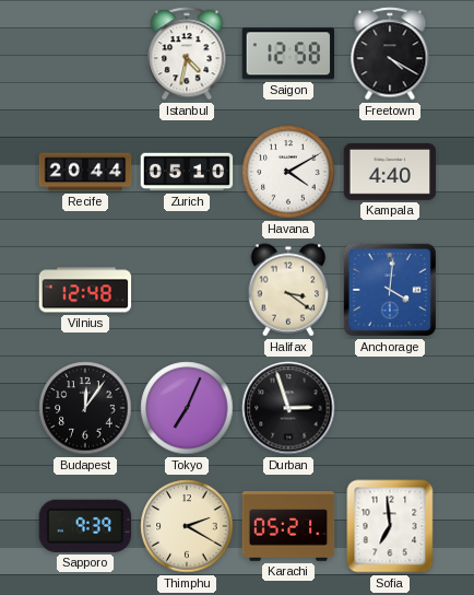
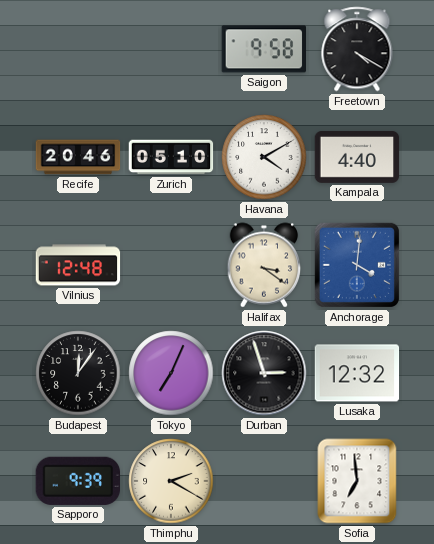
Istanbul: 4:32 -> none (187, 54)
Saigon: 12:58 -> 9:58 (263, 49)
Recife: 20:44 -> 20:46 (78, 157)
Lusaka: none -> 12:32 (357, 373)
Karachi: 05:21 -> none (288, 526)
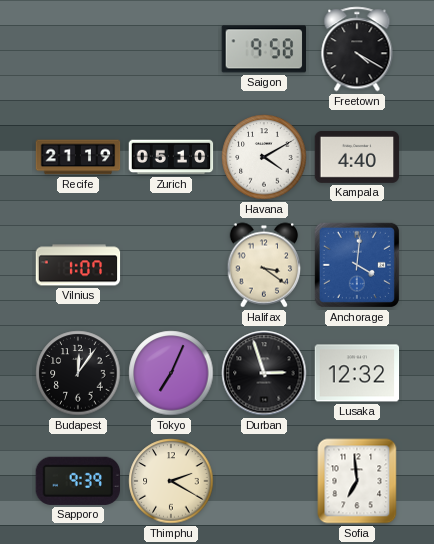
Recife: 20:46 -> 21:19 (78, 157)
Vilnius: 12:48 -> 1:07 (78, 265)
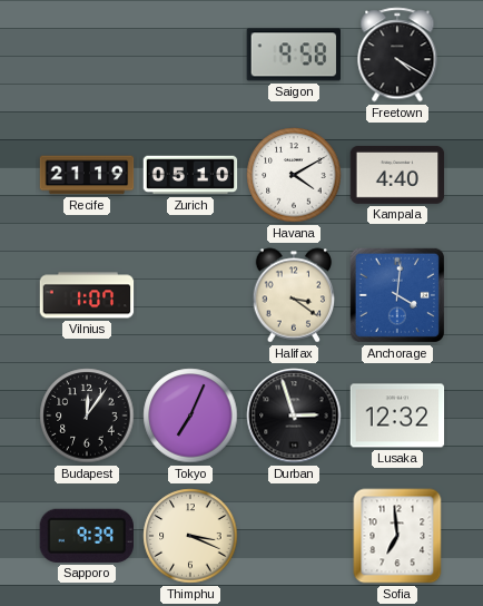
Thimphu: 2:20 -> 3:19 (190, 536)
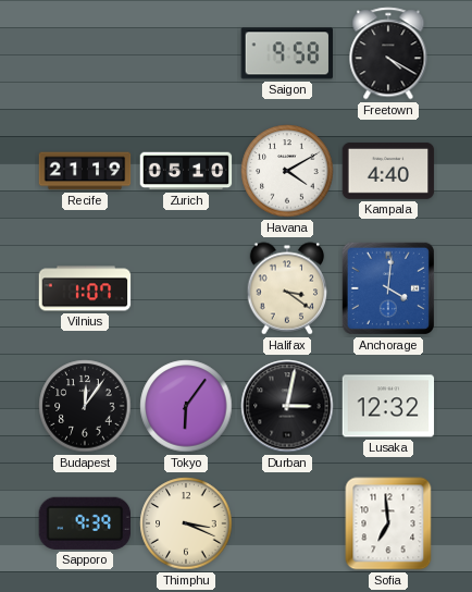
Tokyo: 7:04 -> 6:06 (186, 406)
Durban: 2:57 -> 3:02 (287, 406)
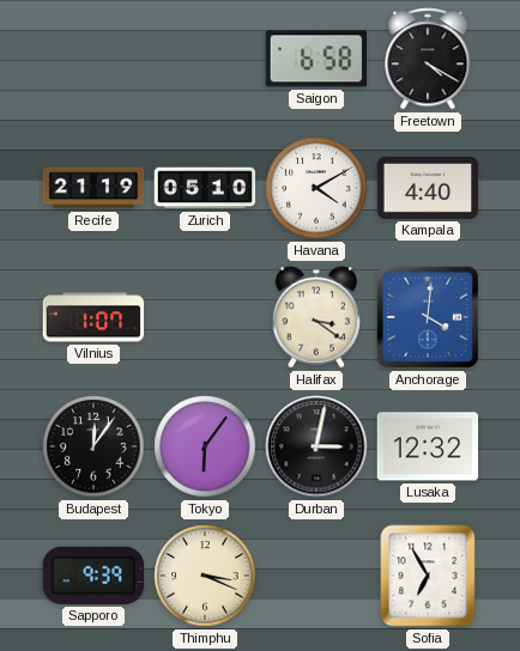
Saigon: 9:58 -> 6:58 (315, 59)
Sofia: 6:59 -> 6:55 (428, 576)
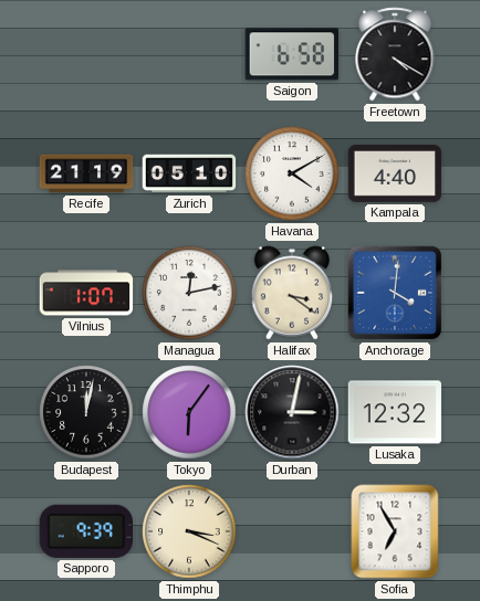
Managua: none -> 12:13 (189, 293)
Budapest: 12:06 -> 12:02 (86, 412)
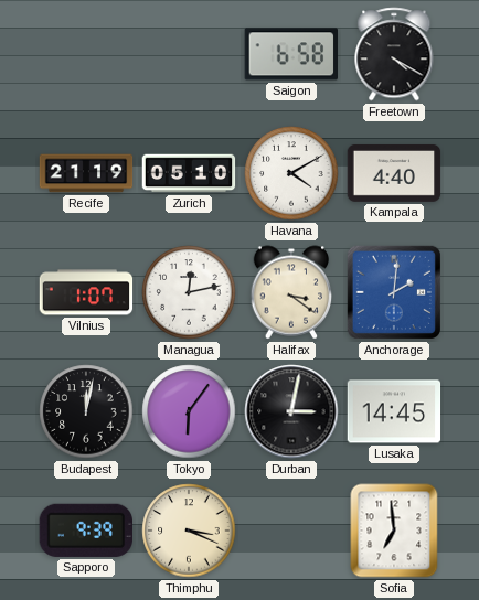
Anchorage: 4:01 -> 2:01 (394, 292)
Lusaka: 12:32 -> 14:45 (394, 411)
Sofia: 6:55 -> 6:59 (394, 531)
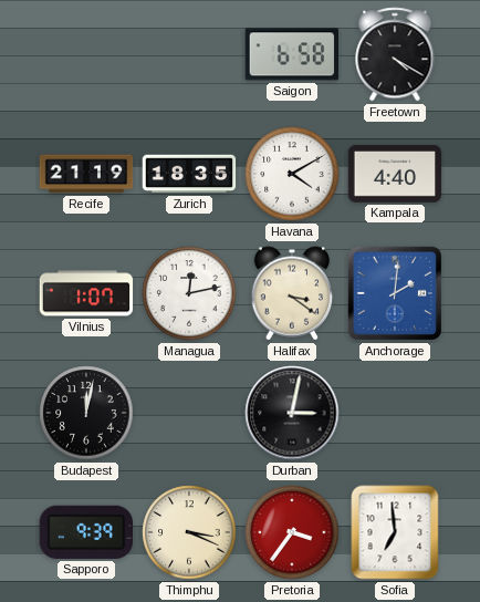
Zurich: 05:10 -> 18:35 (189, 174)
Tokyo: 6:06 -> none (189, 411)
Lusaka: 14:45 -> none (394, 411)
Pretoria: none -> 3:36 (292, 532)
